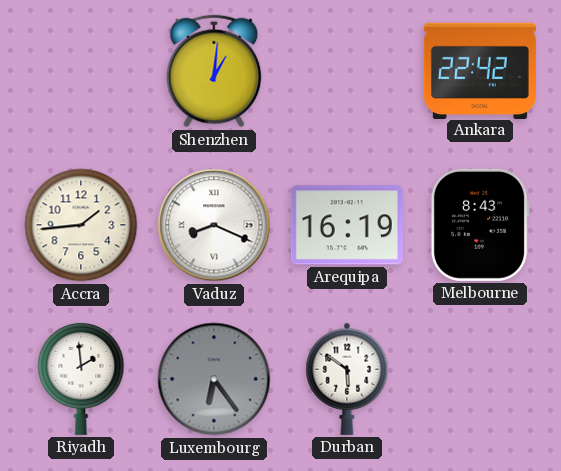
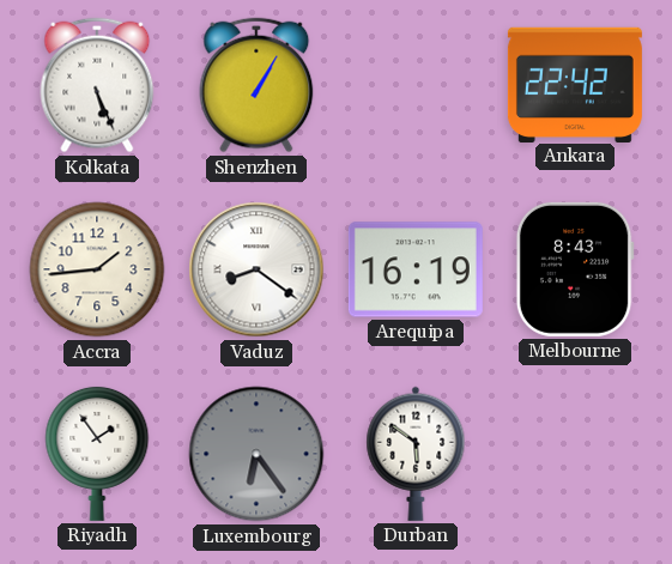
Kolkata: none -> 5:26 (97, 85)
Shenzhen: 1:01 -> 1:05 (256, 85)
Vaduz: 8:19 -> 8:21 (256, 269)
Riyadh: 1:59 -> 1:54 (97, 453)
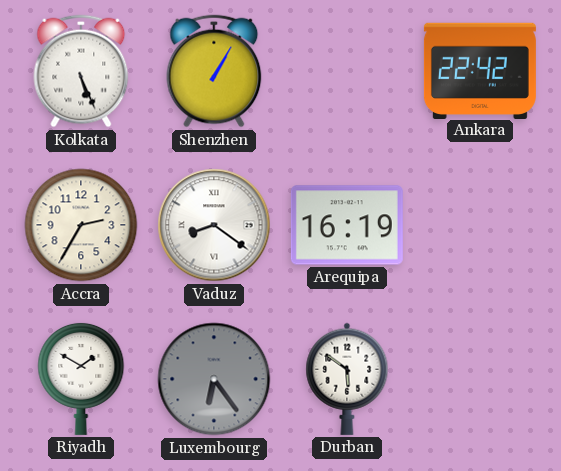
Accra: 1:44 -> 2:35 (81, 225)
Melbourne: 8:43 -> none (575, 269)
Riyadh: 1:54 -> 1:50 (81, 378)
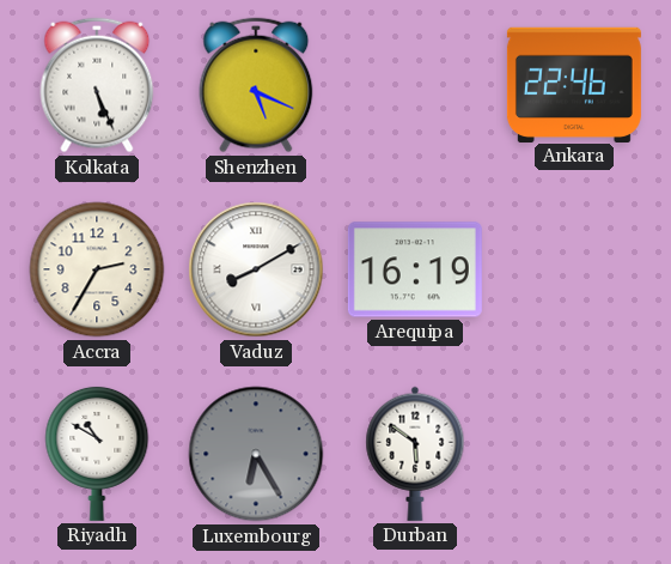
Shenzhen: 1:05 -> 5:19 (256, 85)
Ankara: 22:42 -> 22:46 (574, 84)
Vaduz: 8:21 -> 8:10 (256, 269)
Riyadh: 1:50 -> 10:50 (97, 453)
Luxembourg: 6:24 -> 6:25 (256, 454)
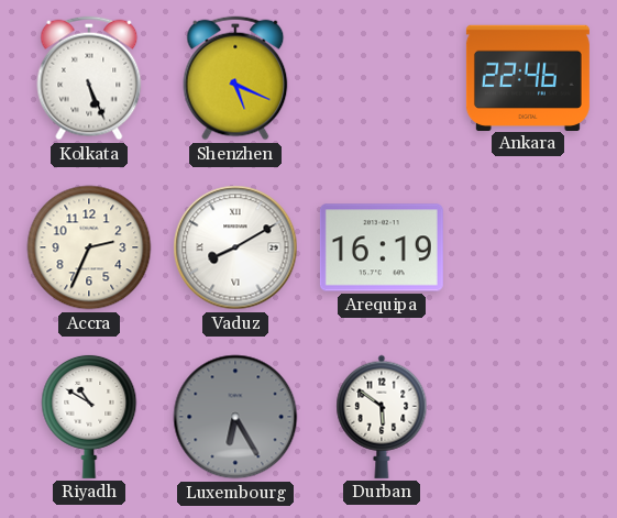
Accra: 2:35 -> 2:34 (89, 247)
